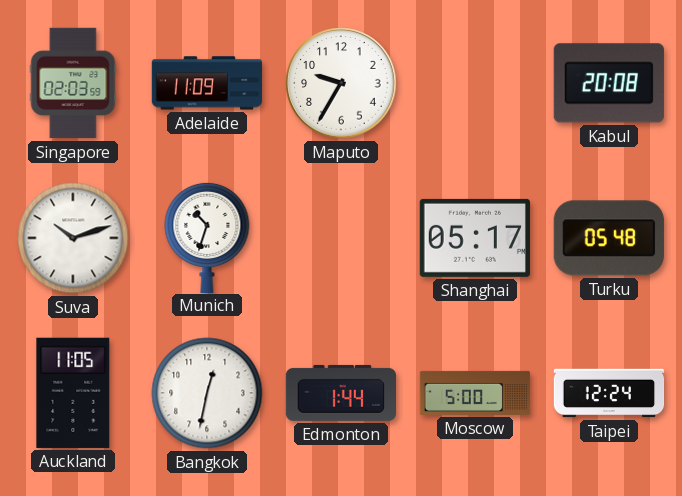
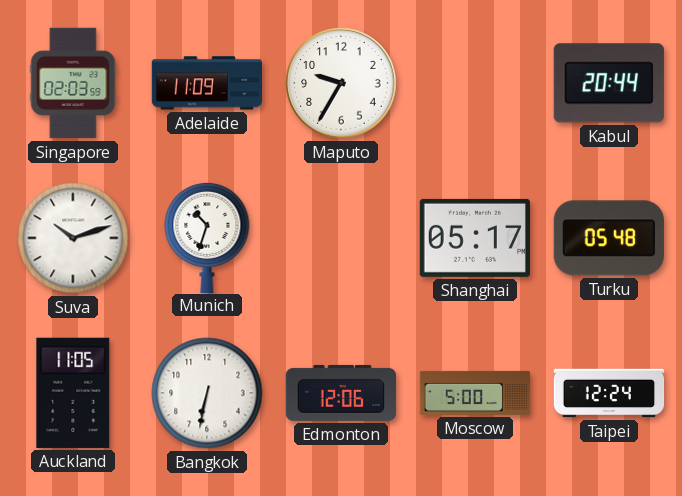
Kabul: 20:08 -> 20:44 (609, 83)
Bangkok: 12:32 -> 6:32 (207, 393)
Edmonton: 1:44 -> 12:06 (340, 393)
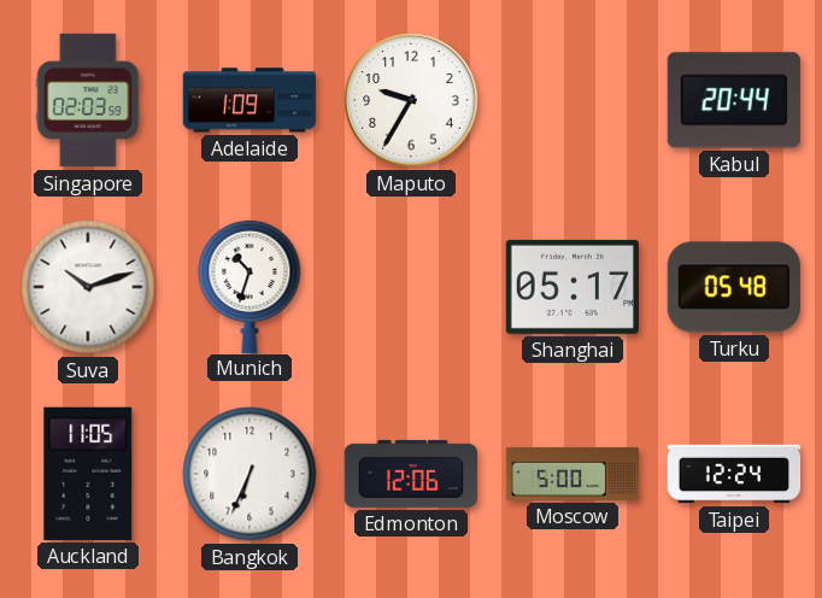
Adelaide: 11:09 -> 1:09 (249, 100)
Bangkok: 6:32 -> 6:34 (249, 474)
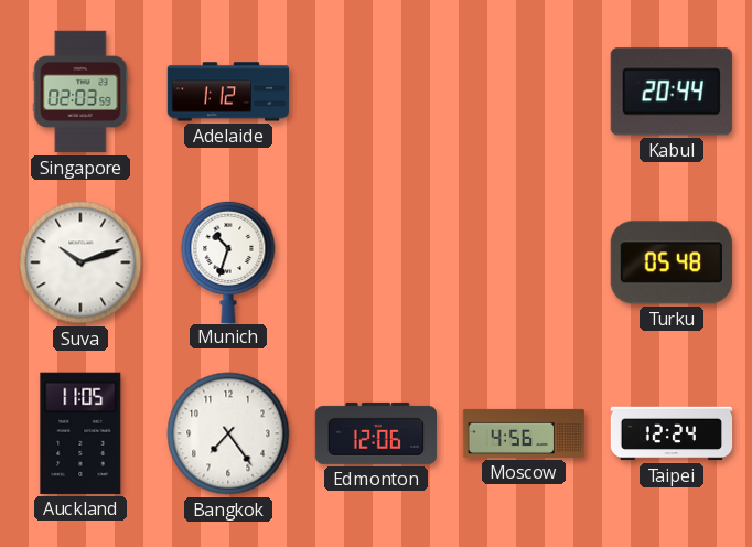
Adelaide: 1:09 -> 1:12 (228, 92)
Maputo: 9:35 -> none (411, 100)
Shanghai: 05:17 -> none (571, 287)
Bangkok: 6:34 -> 7:24 (228, 433)
Moscow: 5:00 -> 4:56 (524, 433)
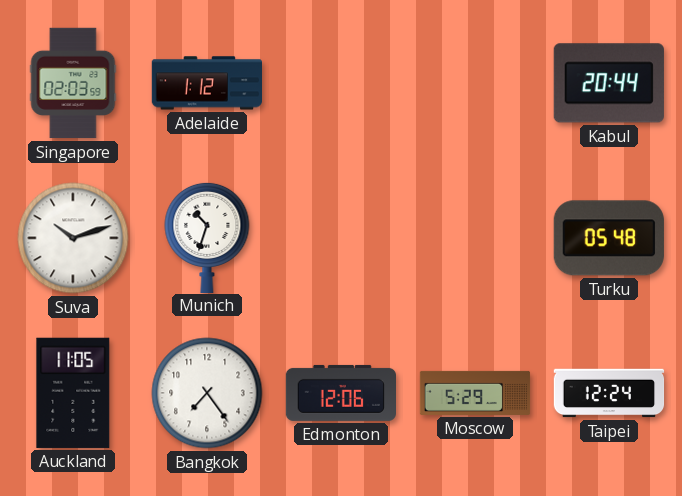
Moscow: 4:56 -> 5:29 (475, 393)
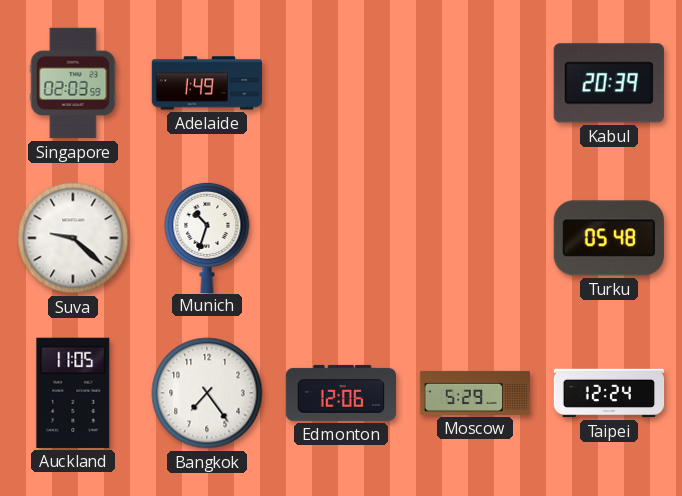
Adelaide: 1:12 -> 1:49 (207, 83)
Kabul: 20:44 -> 20:39 (609, 83)
Suva: 10:12 -> 9:22 (73, 238)
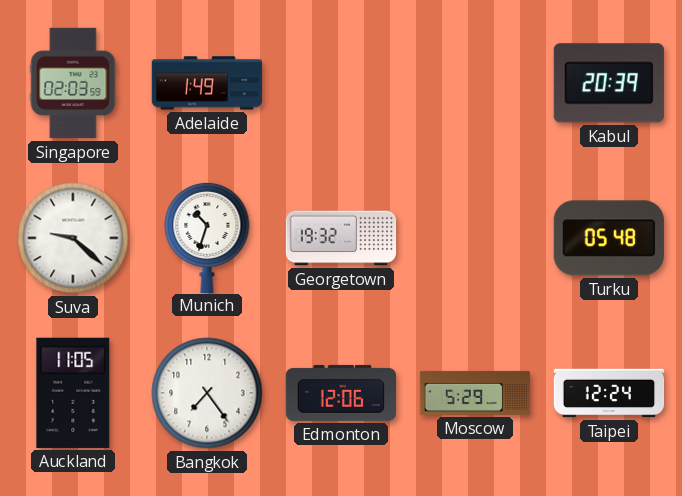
Georgetown: none -> 19:32 (341, 238)
